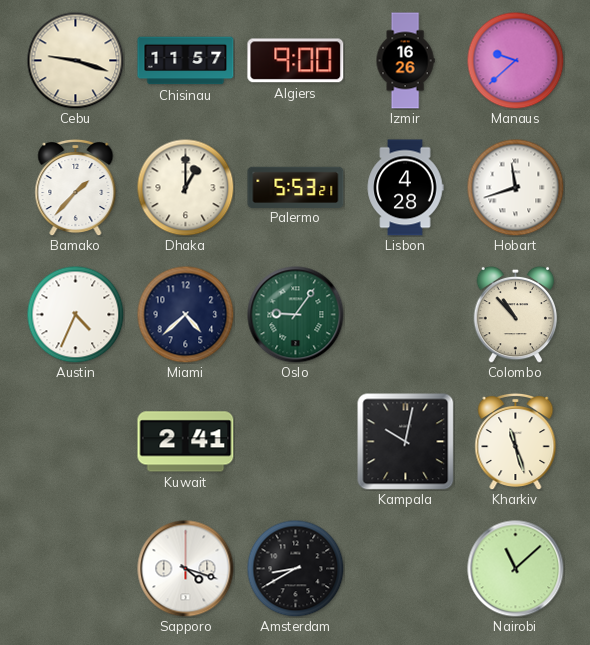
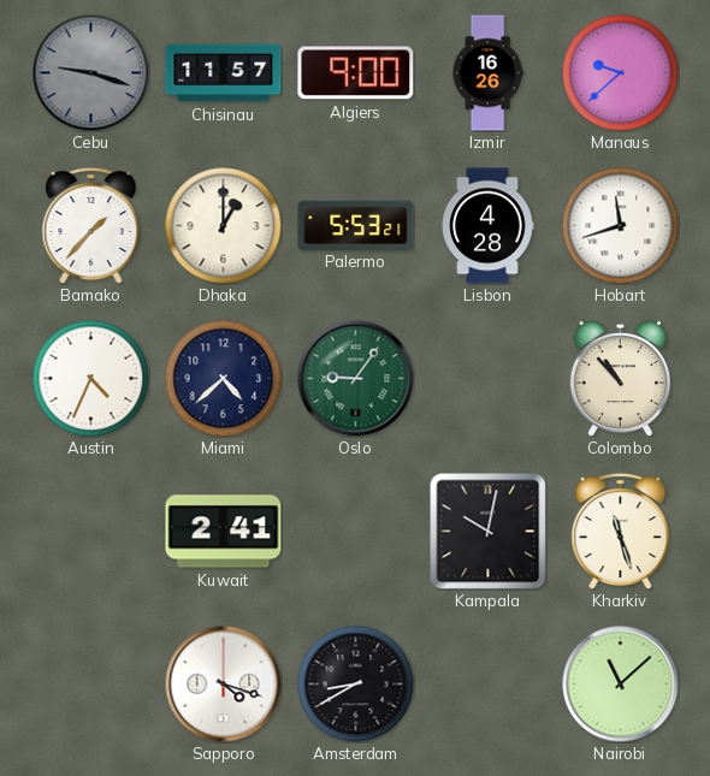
Cebu dial: cream -> grey (90, 72)
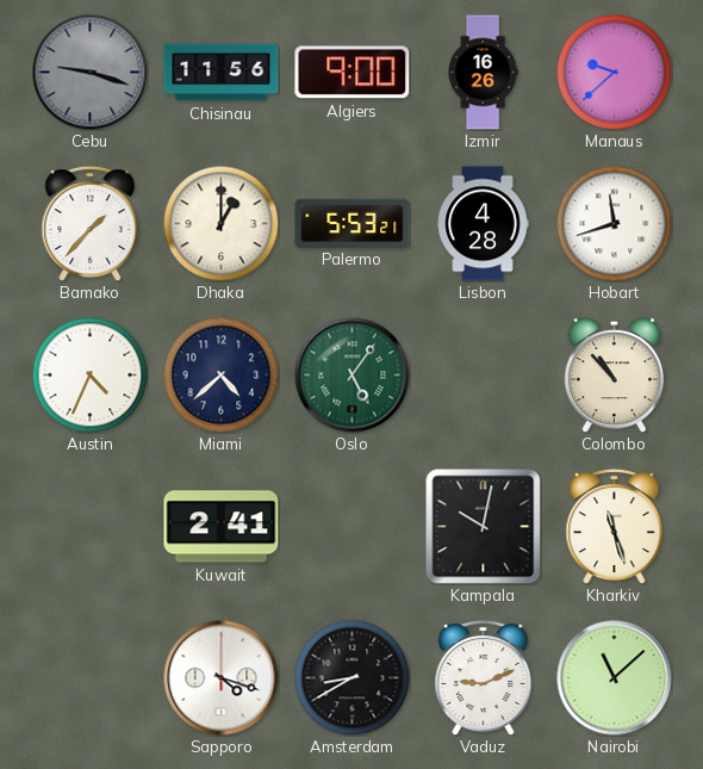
Chisinau: 11:57 -> 11:56 (222, 73)
Oslo: 9:06 -> 5:06 (353, 376)
Vaduz: none -> 9:11 (484, 677)
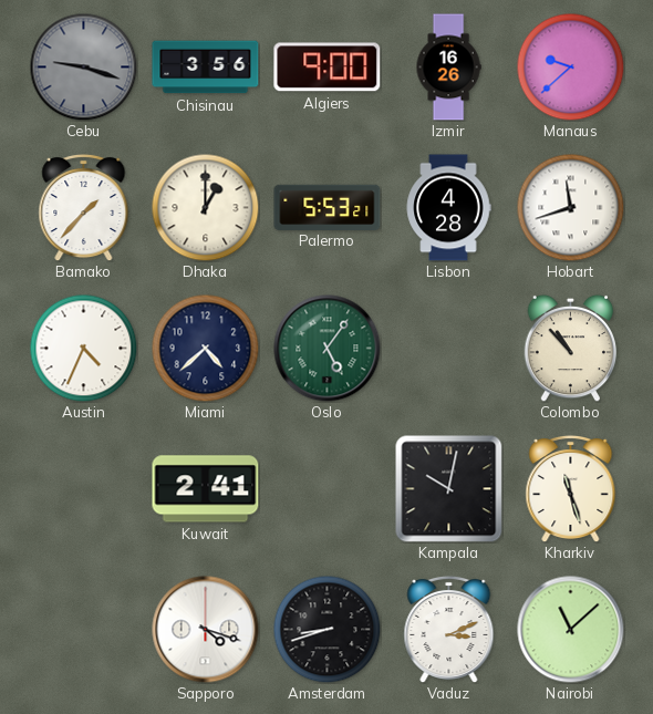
Chisinau: 11:56 -> 3:56 (206, 68)
Amsterdam: 8:40 -> 8:42 (326, 629)
Vaduz: 9:11 -> 3:11 (449, 629)
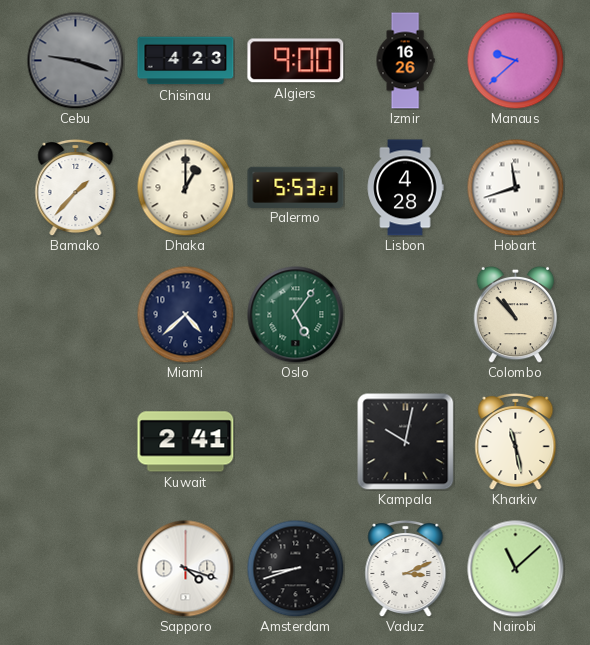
Chisinau: 3:56 -> 4:23 (186, 61)
Austin: 4:34 -> none (83, 348)
Kharkiv: 11:27 -> 11:28 (516, 441)
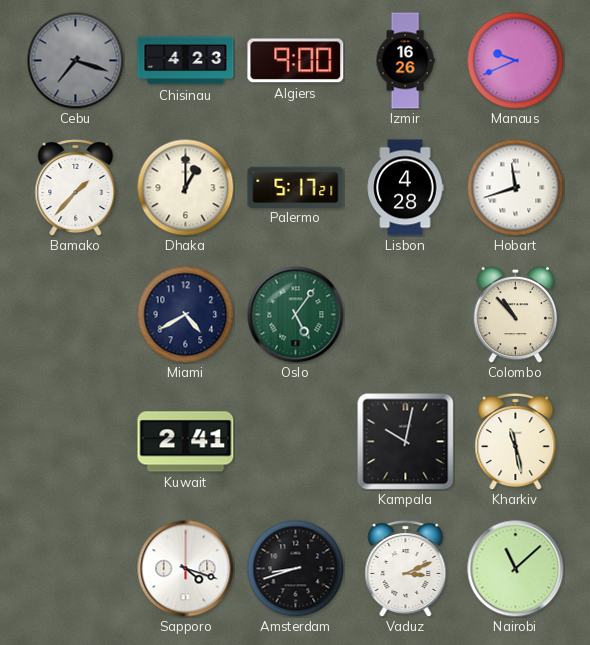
Cebu: 9:18 -> 7:18 (75, 60)
Manaus: 9:38 -> 9:41 (515, 60)
Palermo: 5:53 -> 5:17 (296, 187)
Miami: 4:38 -> 4:40 (185, 314)
